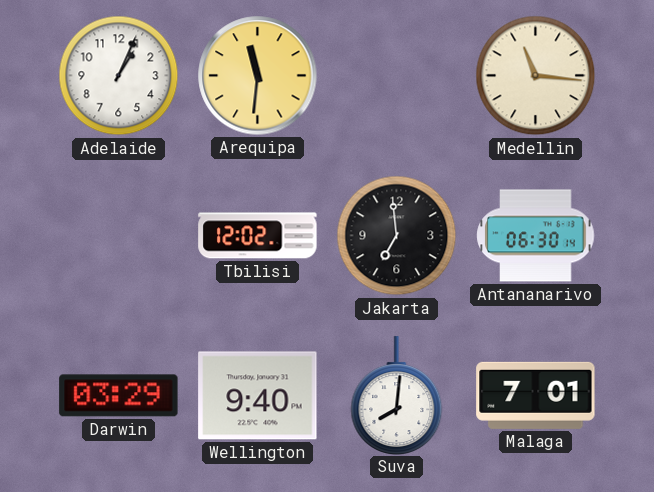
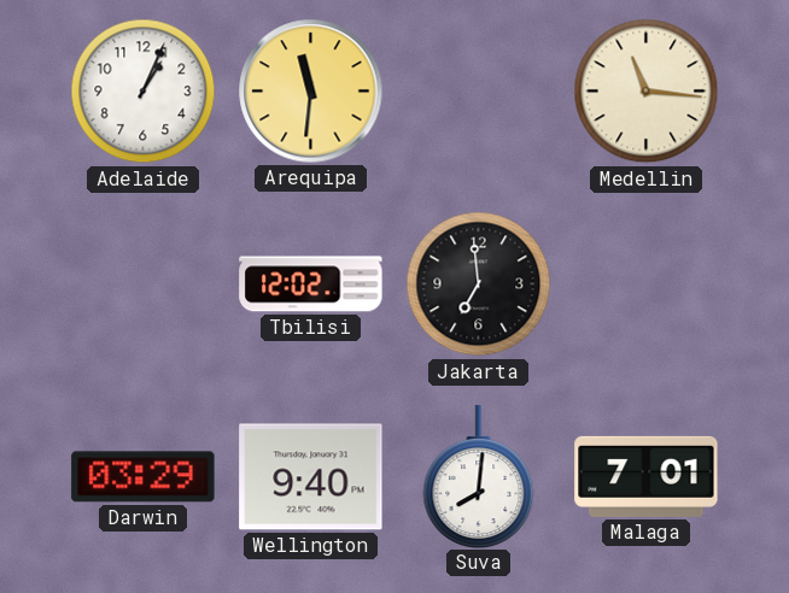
Antananarivo: 06:30 -> none (536, 236)
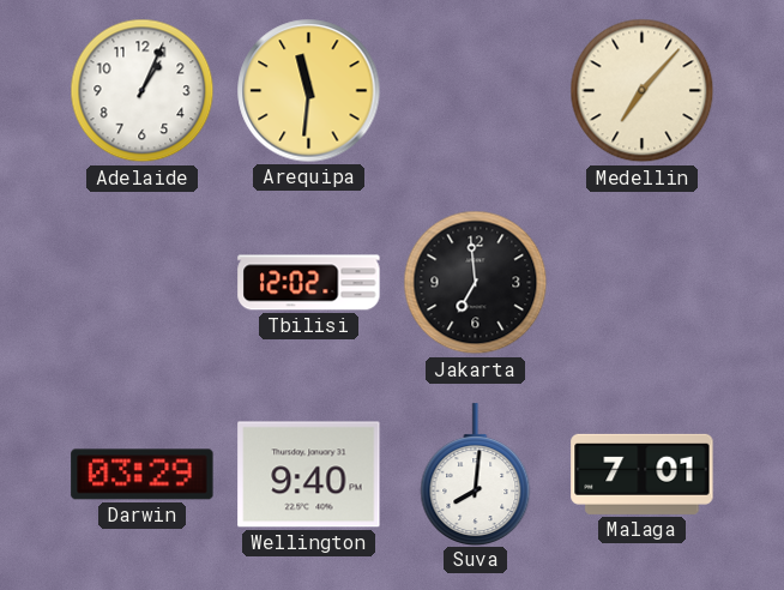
Medellin: 11:16 -> 7:07 (643, 91)
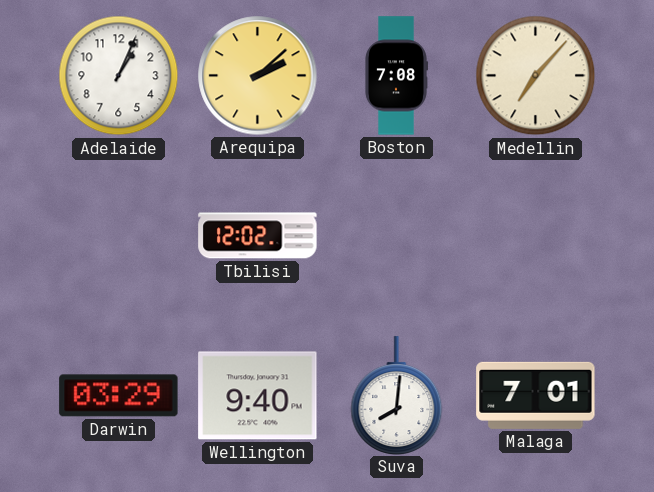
Arequipa: 11:31 -> 2:08 (258, 76)
Boston: none -> 7:08 (396, 76)
Jakarta: 6:59 -> none (476, 283)
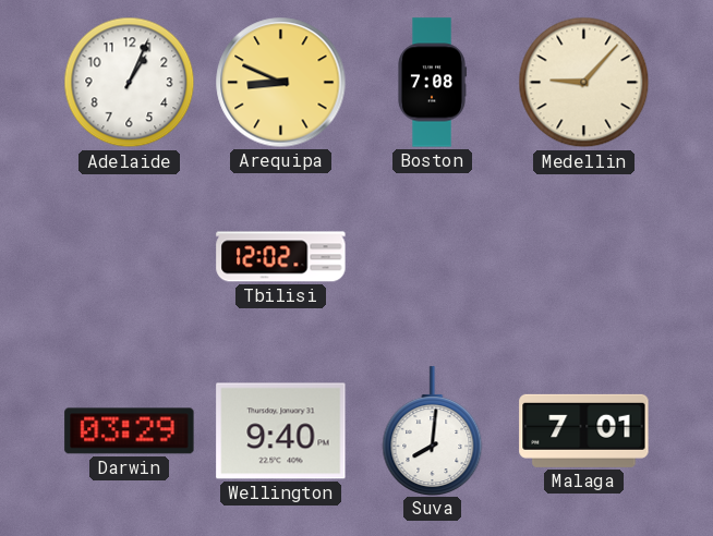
Arequipa: 2:08 -> 8:49 (281, 83)
Medellin: 7:07 -> 9:07 (584, 83)
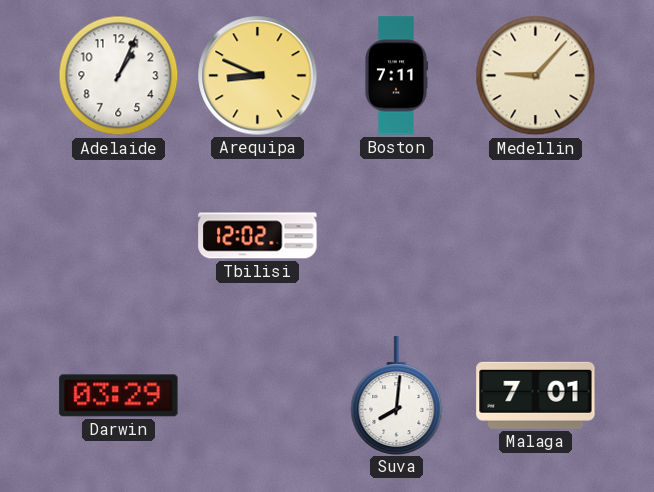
Boston: 7:08 -> 7:11 (396, 76)
Wellington: 9:40 -> none (281, 431)
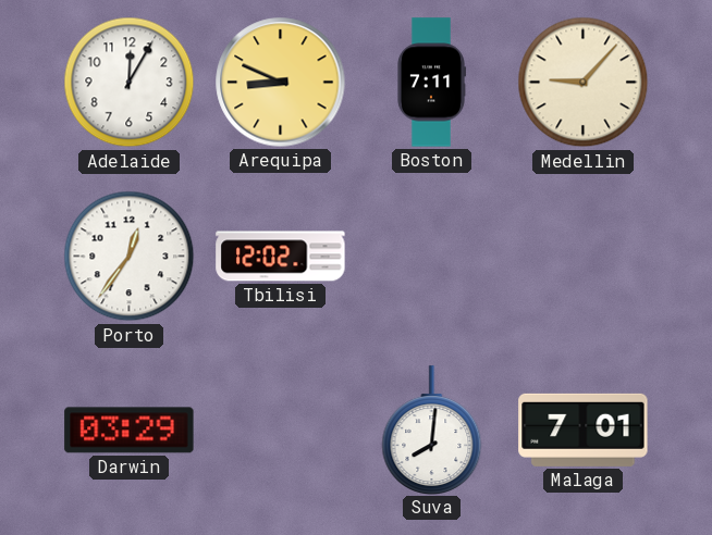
Adelaide: 1:04 -> 12:05 (130, 83)
Porto: none -> 12:36 (130, 257)
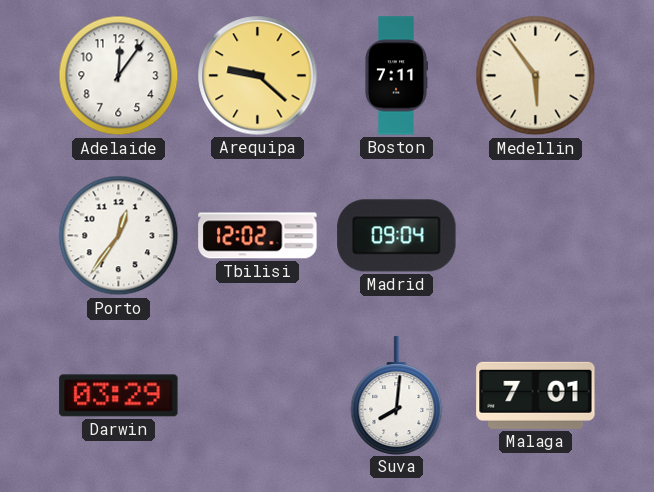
Adelaide: 12:05 -> 12:06 (119, 76)
Arequipa: 8:49 -> 9:22 (258, 76)
Medellin: 9:07 -> 5:54 (536, 76)
Madrid: none -> 09:04 (397, 236)
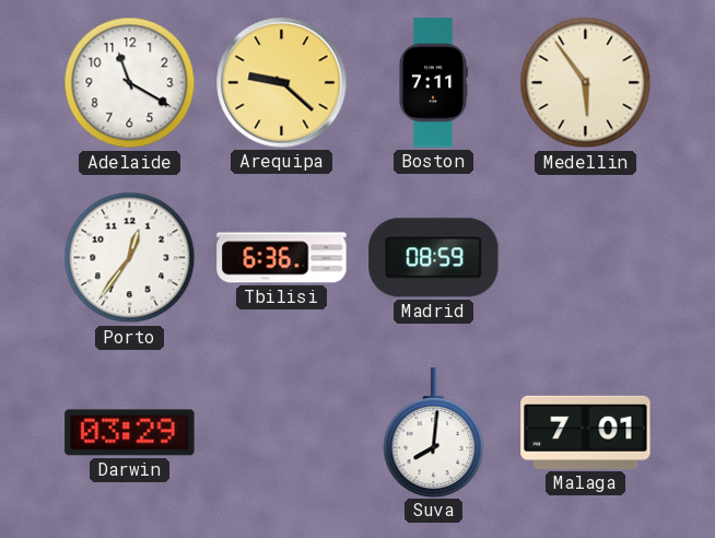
Adelaide: 12:06 -> 11:20 (130, 83)
Tbilisi: 12:02 -> 6:36 (282, 258)
Madrid: 09:04 -> 08:59 (434, 258)
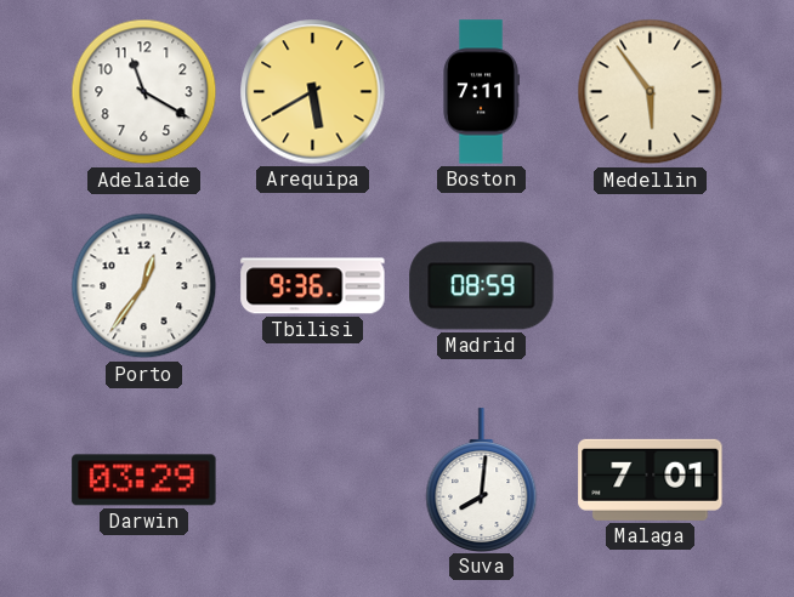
Arequipa: 9:22 -> 5:40 (313, 92)
Tbilisi: 6:36 -> 9:36 (313, 286)
